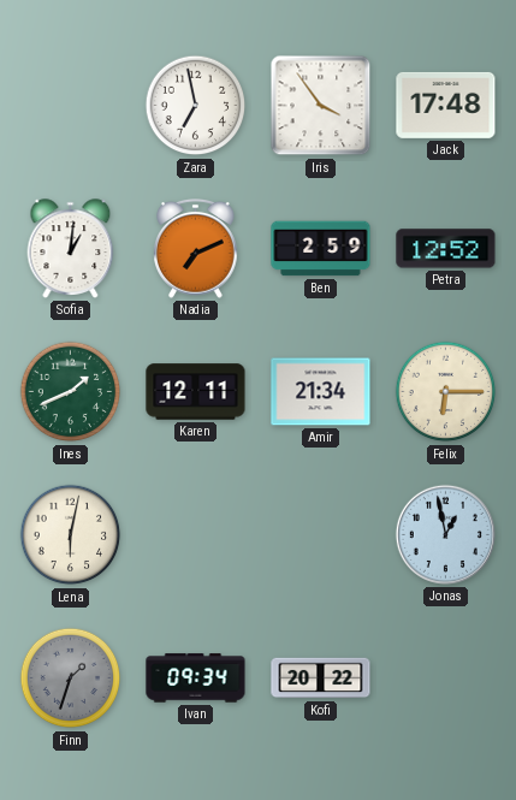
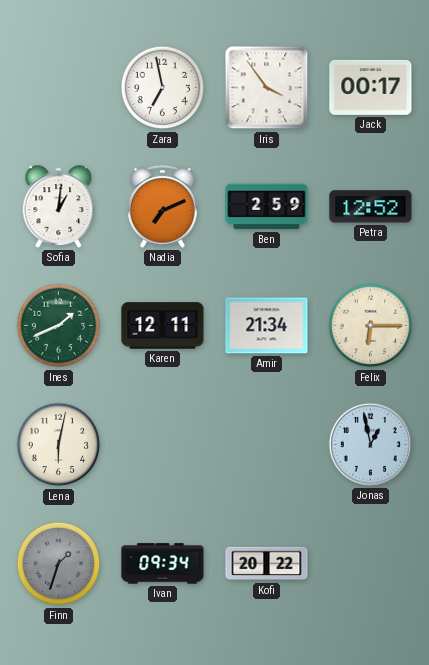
Jack: 17:48 -> 00:17 (371, 87)
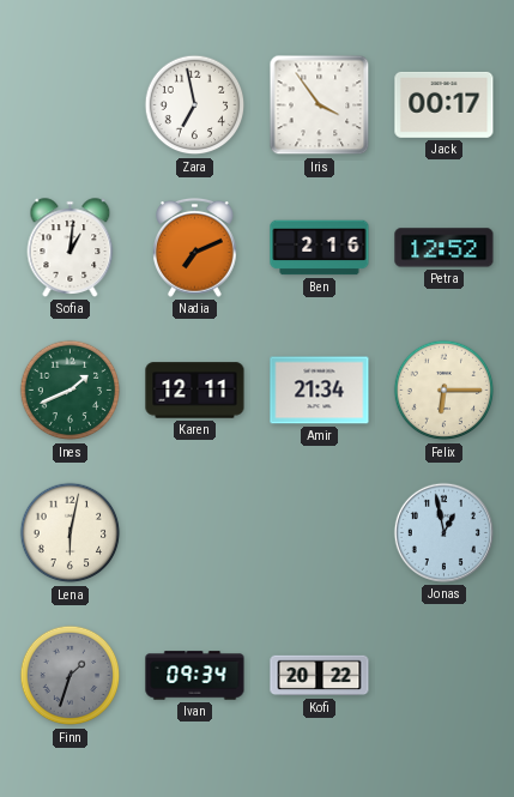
Ben: 2:59 -> 2:16 (320, 248)
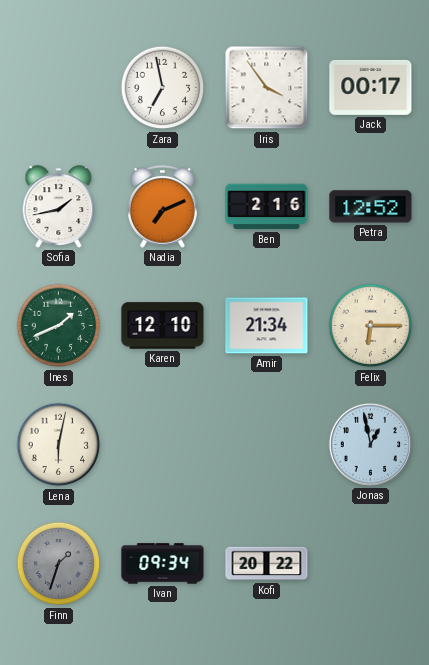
Sofia: 1:01 -> 1:43 (59, 207)
Karen: 12:11 -> 12:10 (163, 326)
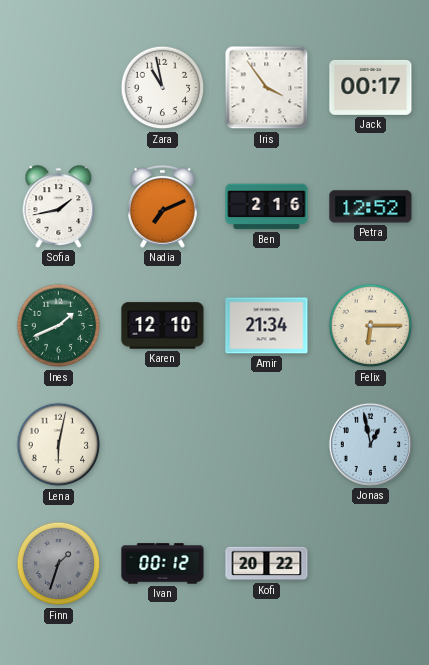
Zara: 6:58 -> 10:58 (163, 88)
Ivan: 09:34 -> 00:12 (163, 564)
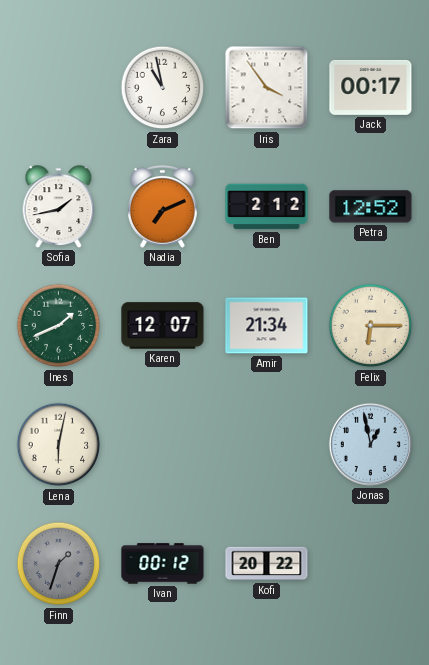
Ben: 2:16 -> 2:12 (267, 207)
Karen: 12:10 -> 12:07 (163, 326)
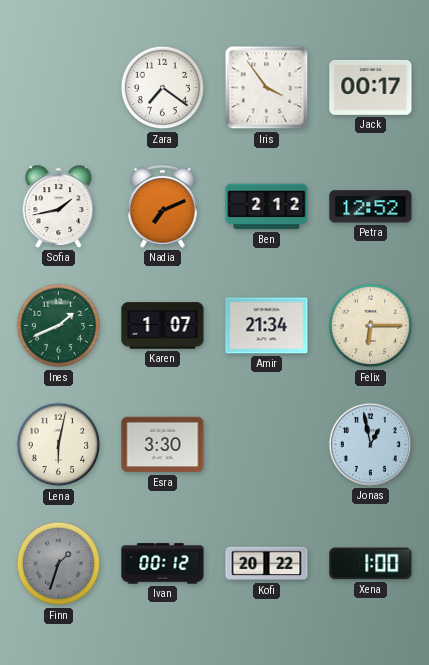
Zara: 10:58 -> 7:21 (163, 88)
Karen: 12:07 -> 1:07 (163, 326)
Esra: none -> 3:30 (163, 445)
Xena: none -> 1:00 (371, 564)
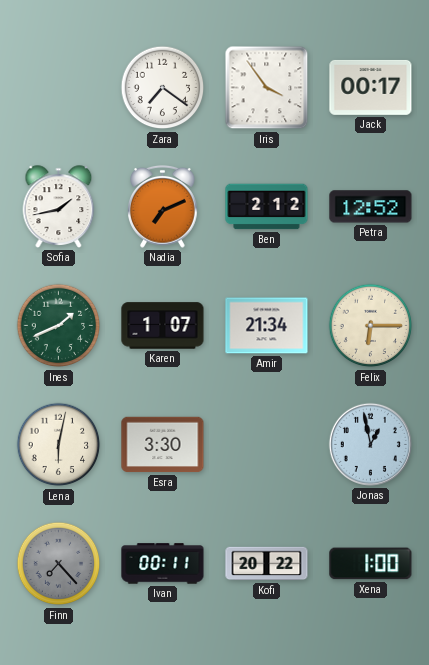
Finn: 1:33 -> 7:23 (59, 564)
Ivan: 00:12 -> 00:11 (163, 564)
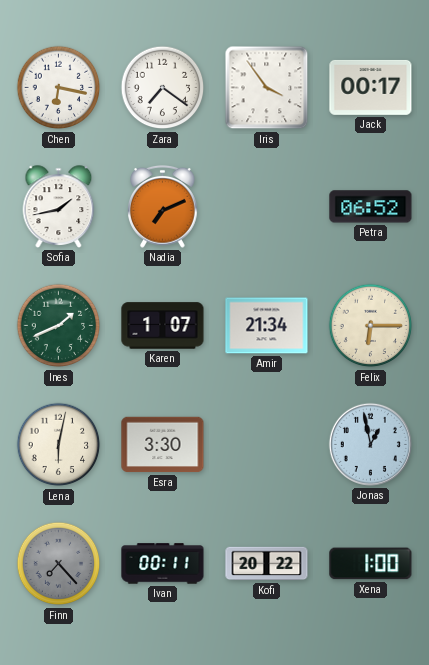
Chen: none -> 6:17 (59, 88)
Ben: 2:12 -> none (267, 207)
Petra: 12:52 -> 06:52 (371, 207)
